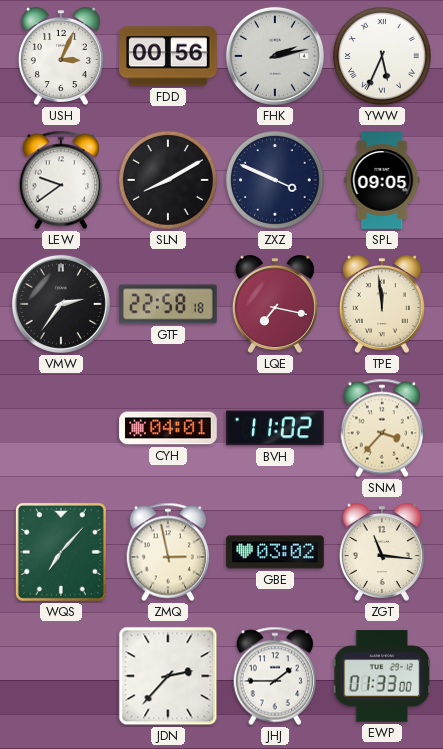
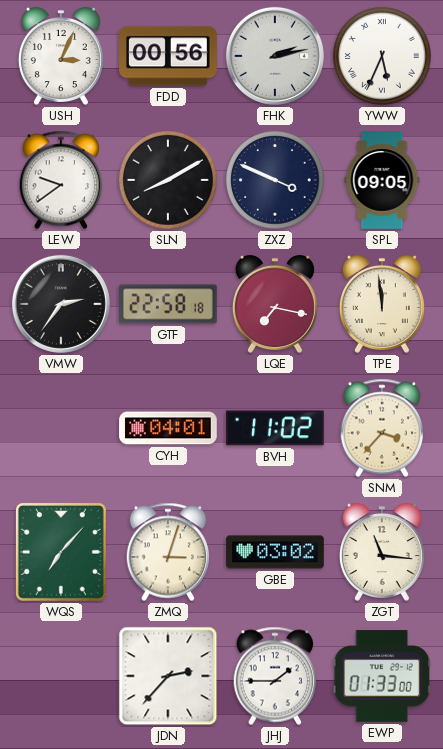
ZMQ: 2:58 -> 3:03 (168, 552)
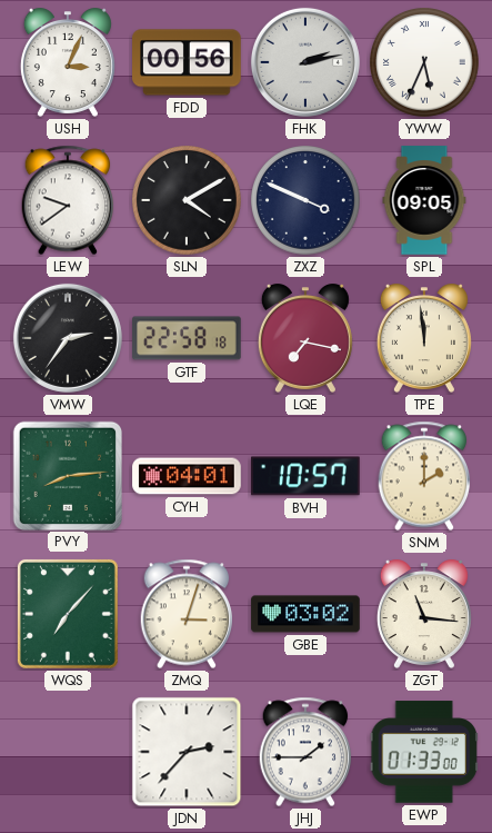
SLN: 8:10 -> 4:10 (188, 201)
PVY: none -> 8:14 (67, 475)
BVH: 11:02 -> 10:57 (307, 476)
SNM: 3:37 -> 2:00 (424, 476)
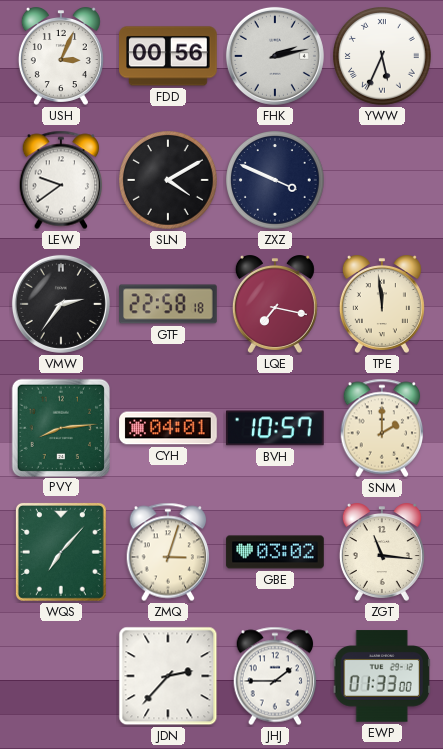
SPL: 09:05 -> none (424, 200)
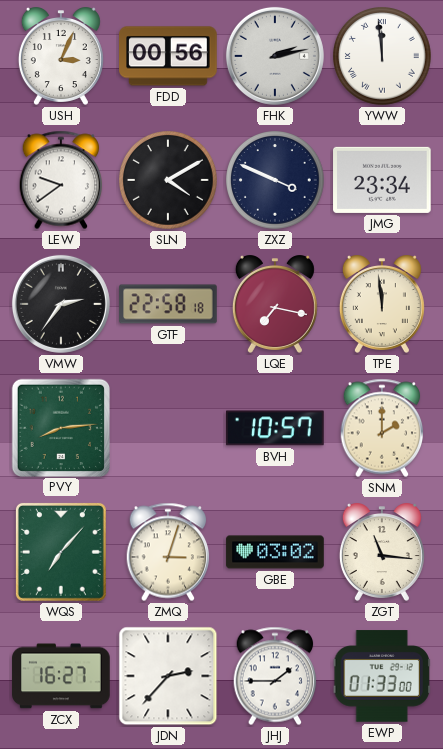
YWW: 5:34 -> 11:59 (383, 57)
JMG: none -> 23:34 (382, 180)
CYH: 04:01 -> none (168, 428)
ZCX: none -> 16:27 (61, 676)
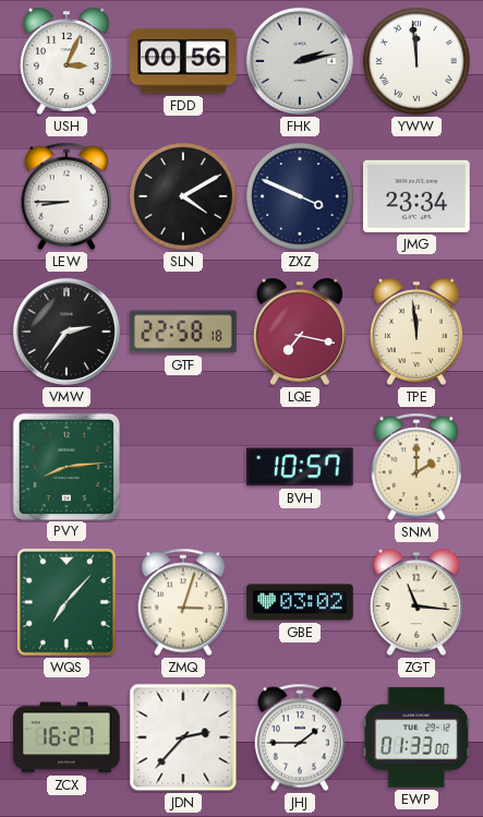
LEW: 9:39 -> 8:45 (67, 196)
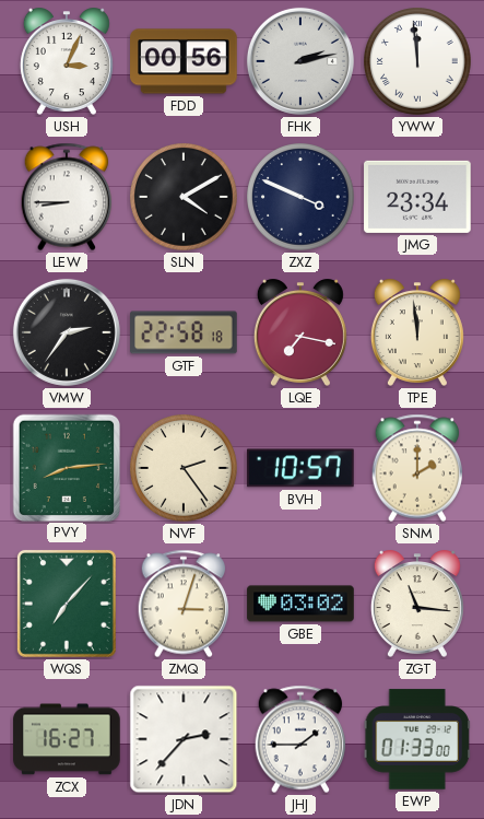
NVF: none -> 2:24 (185, 469)
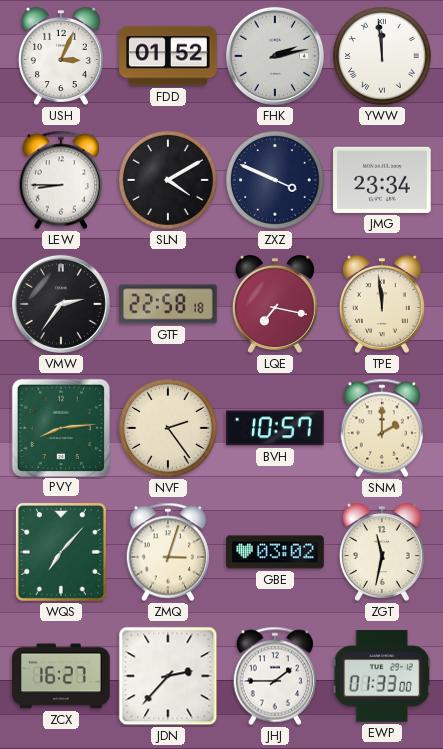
FDD: 00:56 -> 01:52 (168, 56)
ZGT: 11:16 -> 11:32 (382, 552)
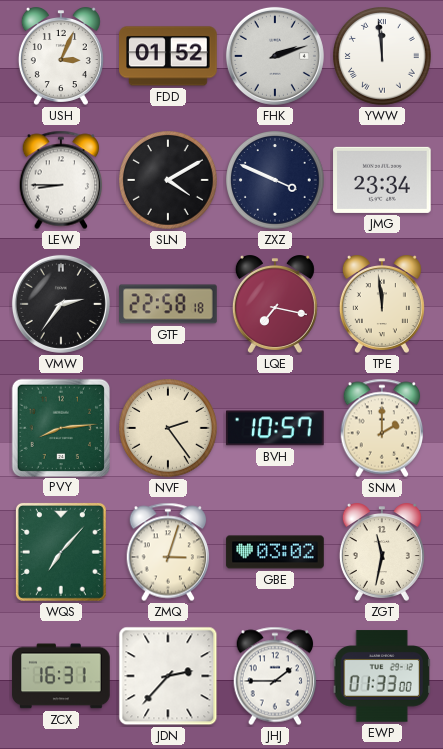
FHK: 2:13 -> 2:12 (275, 56)
ZCX: 16:27 -> 16:31 (61, 676)
